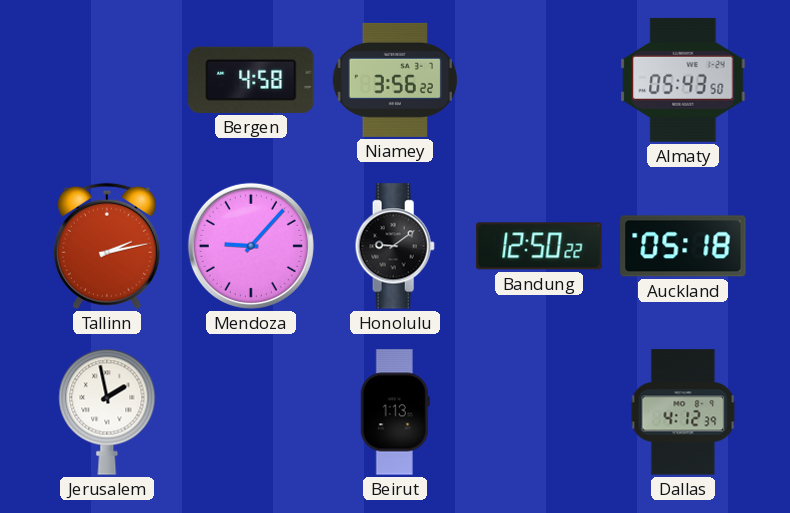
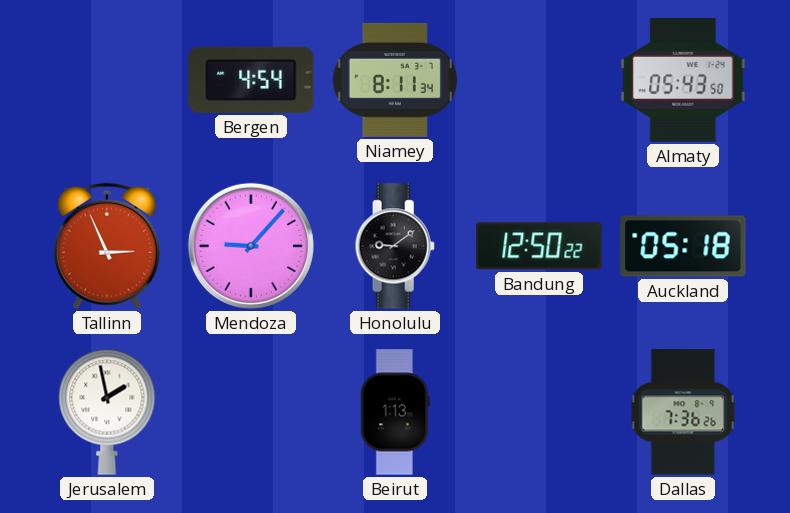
Bergen: 4:58 -> 4:54 (251, 80)
Niamey: 3:56 -> 8:11 (395, 80)
Tallinn: 2:13 -> 2:56 (107, 246)
Dallas: 4:12 -> 7:36 (683, 412)
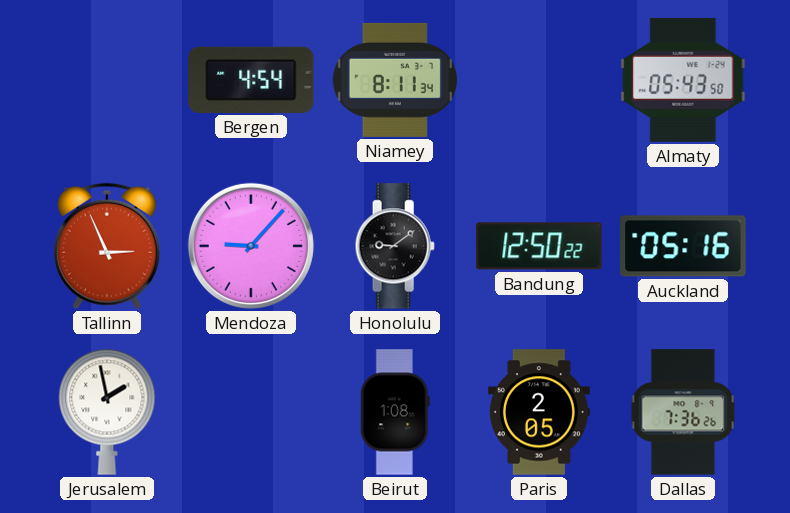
Auckland: 05:18 -> 05:16 (683, 246)
Beirut: 1:13 -> 1:08 (395, 412)
Paris: none -> 2:05 (539, 412)
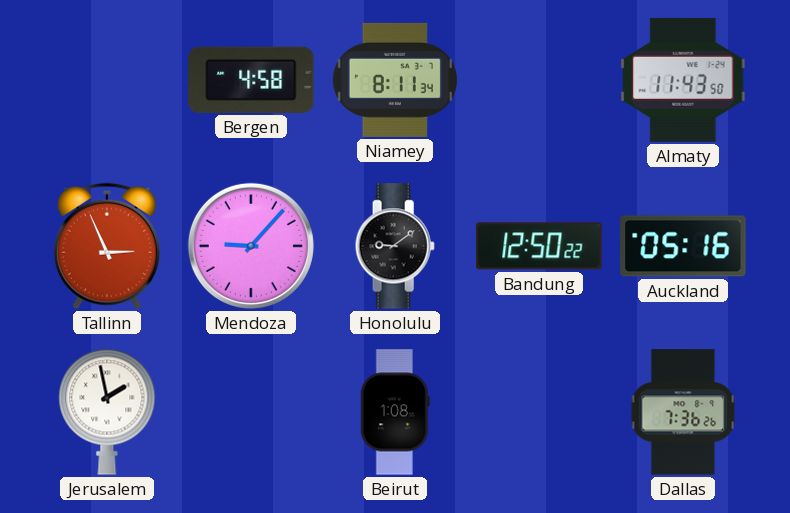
Bergen: 4:54 -> 4:58 (251, 80)
Almaty: 05:43 -> 11:43 (683, 80)
Paris: 2:05 -> none (539, 412)
